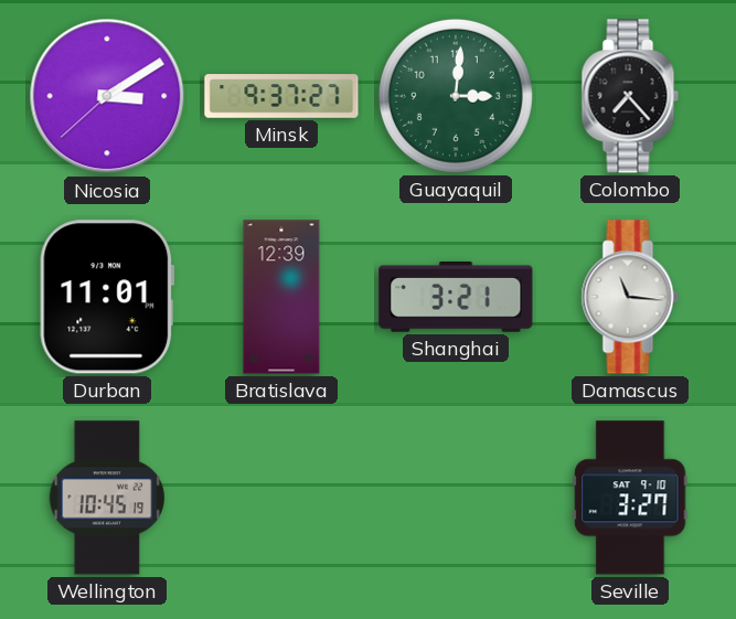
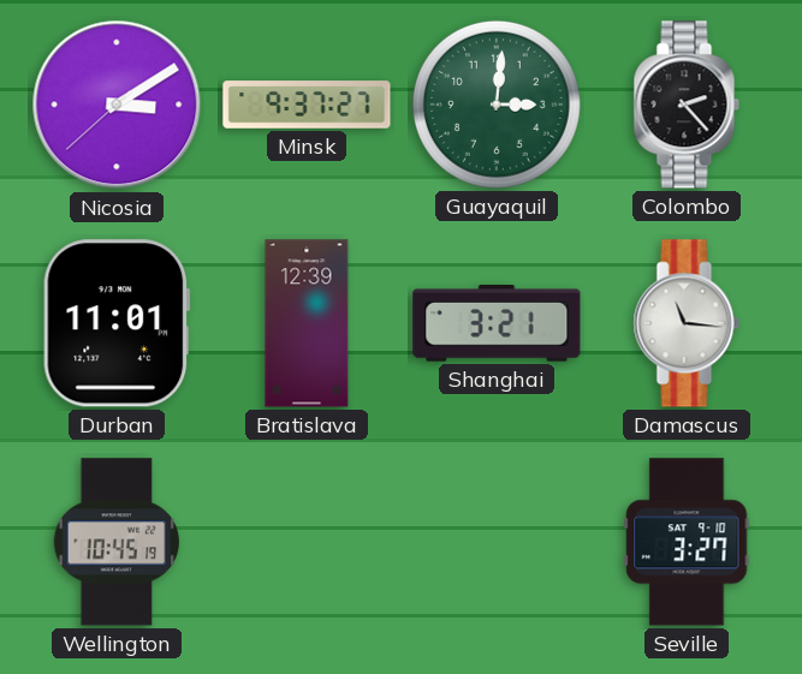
Colombo: 7:23 -> 2:23 (687, 105)
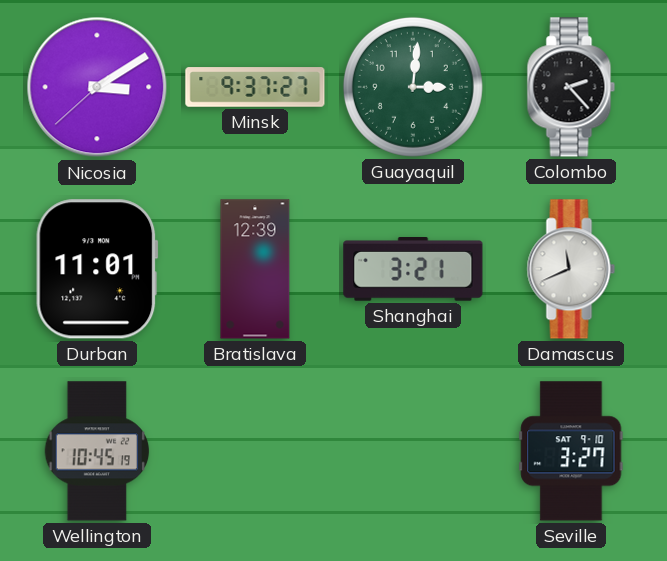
Damascus: 11:16 -> 11:41 (571, 269)
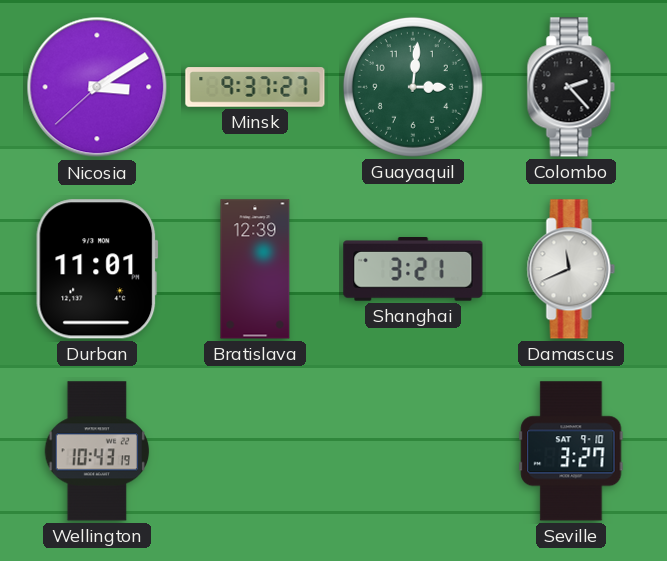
Wellington: 10:45 -> 10:43 (97, 451)
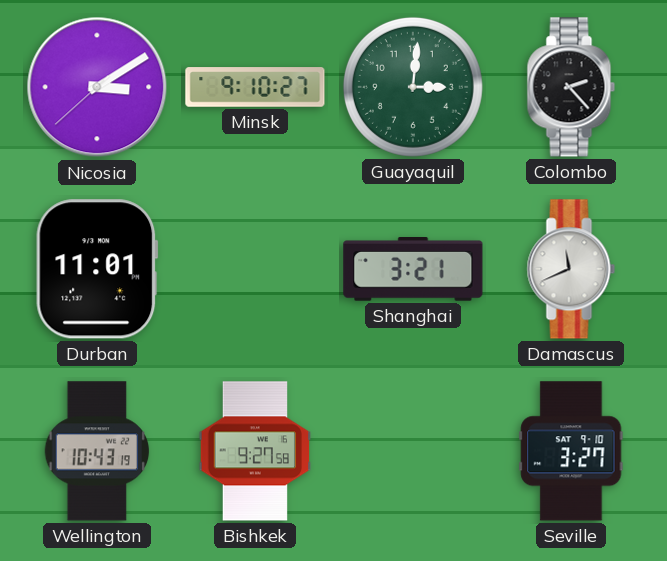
Minsk: 9:37 -> 9:10 (255, 87)
Bratislava: 12:39 -> none (255, 269)
Bishkek: none -> 9:27 (255, 451)
